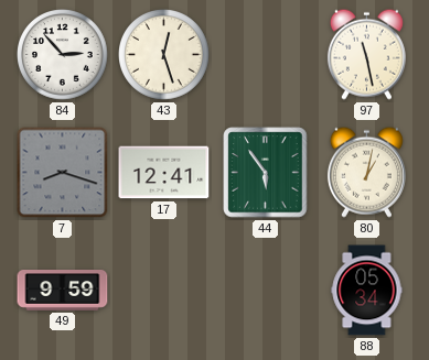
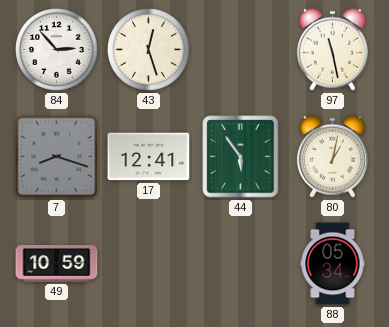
49: 9:59 -> 10:59 (57, 264)
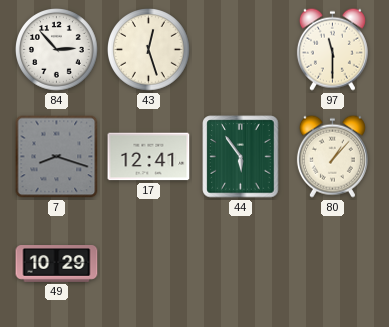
97: 11:28 -> 11:30 (332, 49)
80: 1:02 -> 1:07 (332, 156)
49: 10:59 -> 10:29 (57, 264)
88: 05:34 -> none (333, 264)
